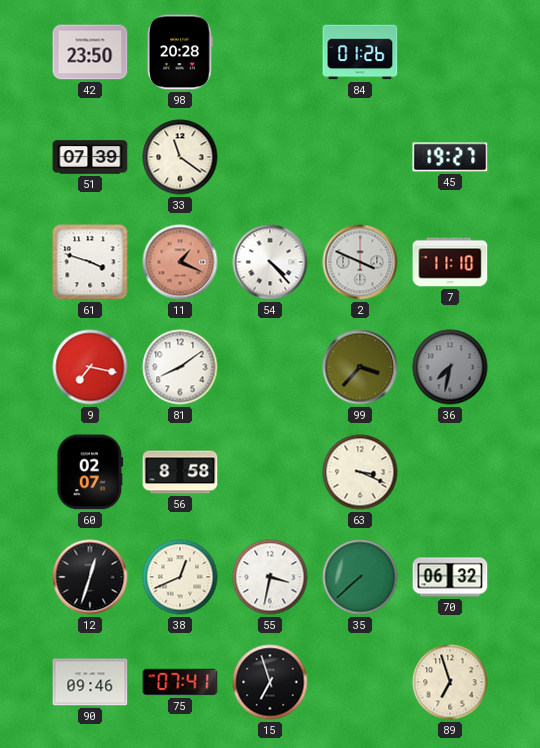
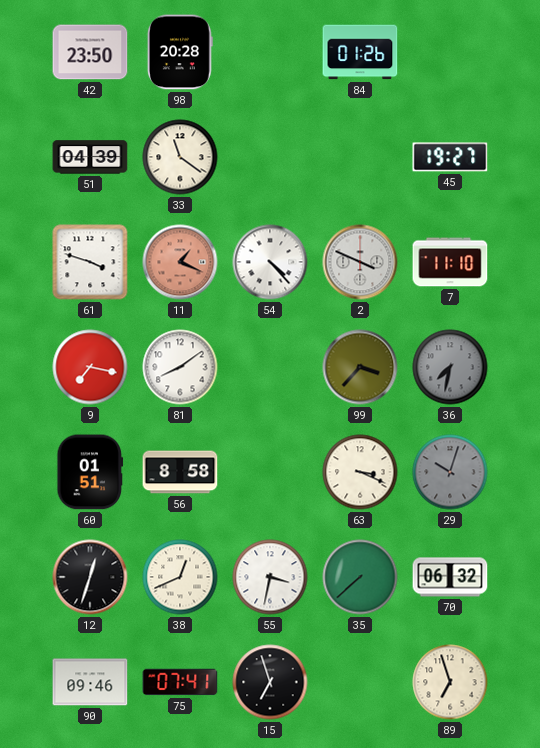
51: 07:39 -> 04:39 (90, 157)
60: 02:07 -> 01:51 (90, 472)
29: none -> 10:03 (450, 472)
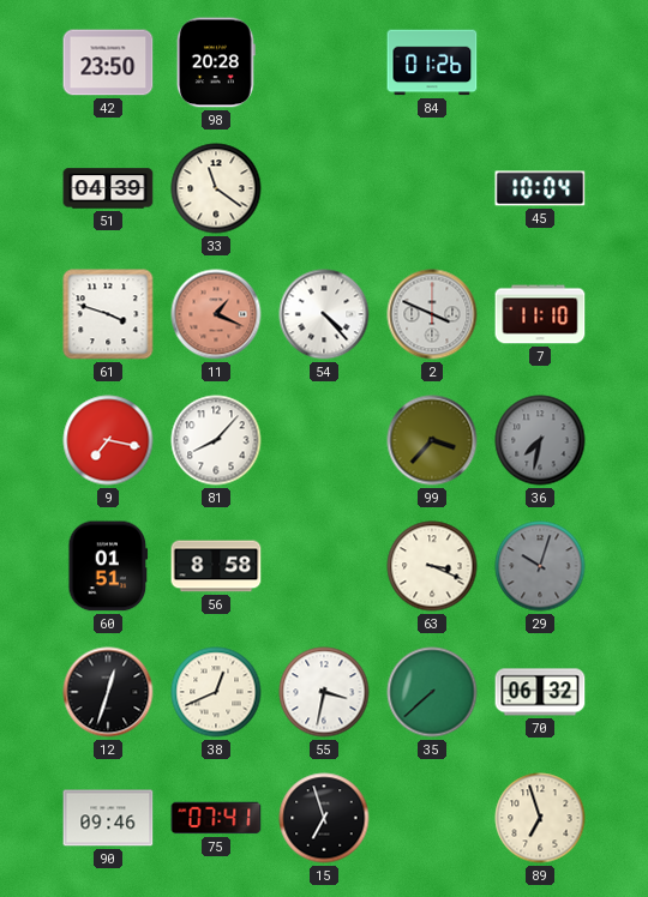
45: 19:27 -> 10:04 (540, 188)
81: 8:09 -> 8:07 (216, 440)
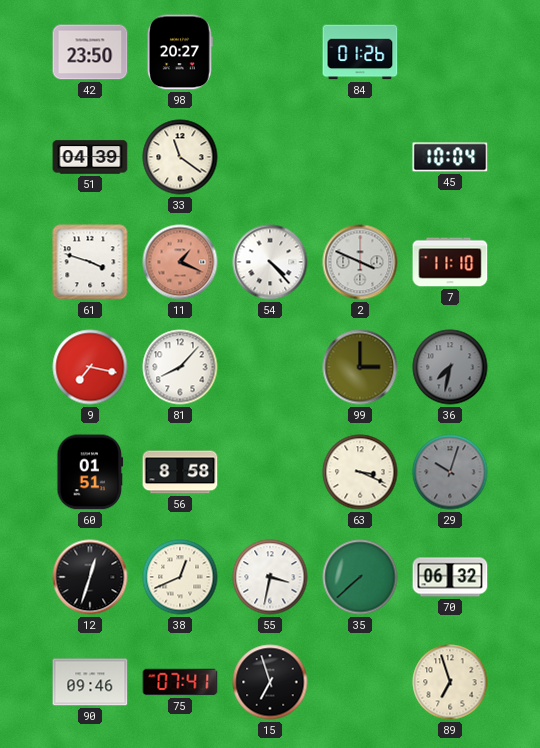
98: 20:28 -> 20:27 (180, 52)
99: 3:37 -> 3:00 (360, 367)
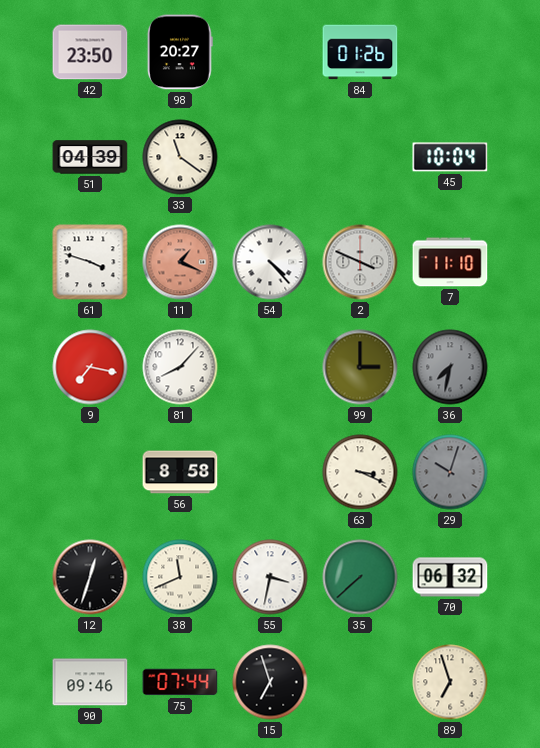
60: 01:51 -> none (90, 472)
38: 12:41 -> 11:41 (180, 577)
75: 07:41 -> 07:44 (180, 682)
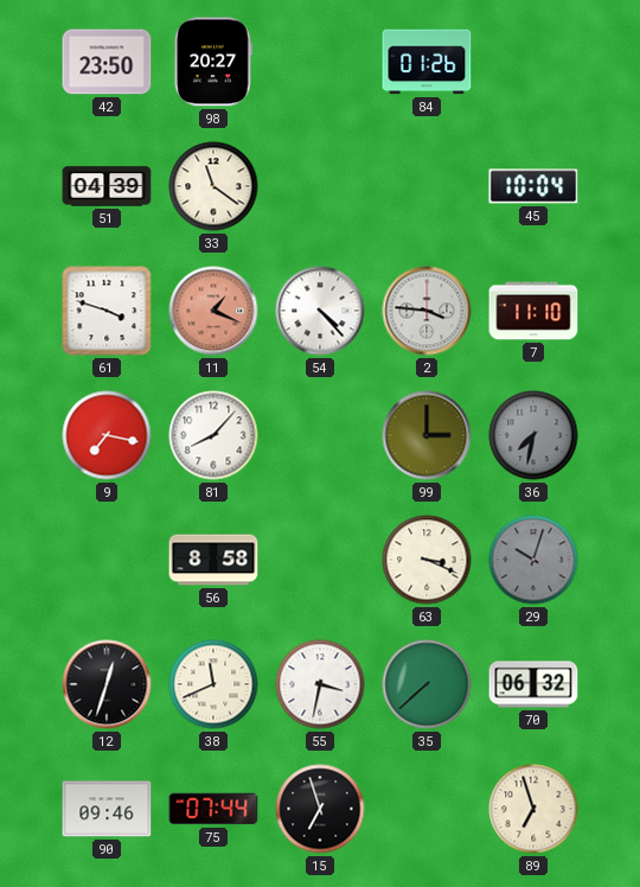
2: 3:49 -> 3:46 (427, 311)
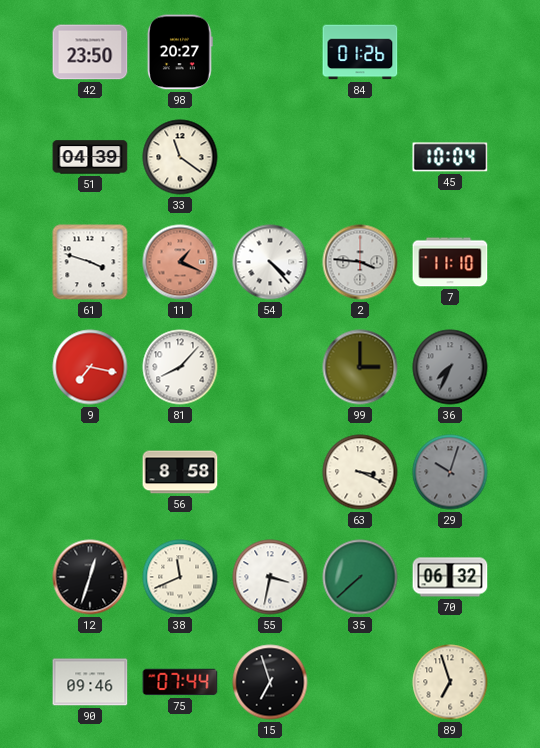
36: 7:32 -> 7:34 (450, 367)
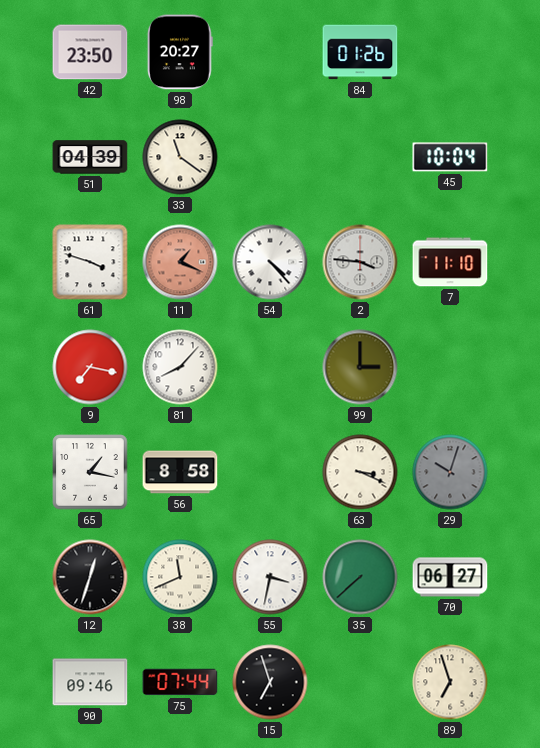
36: 7:34 -> none (450, 367)
65: none -> 1:17 (90, 472)
70: 06:32 -> 06:27 (450, 577)
